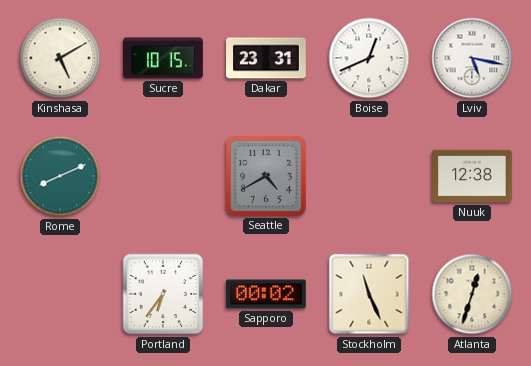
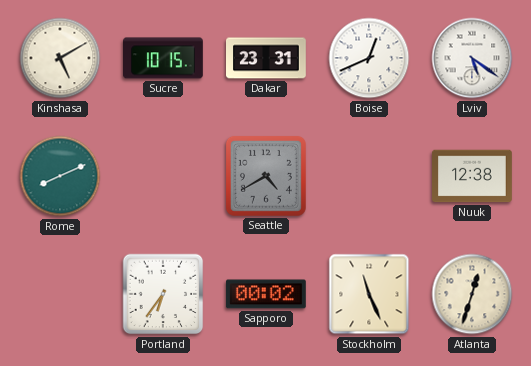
Lviv: 5:17 -> 5:21 (472, 58)
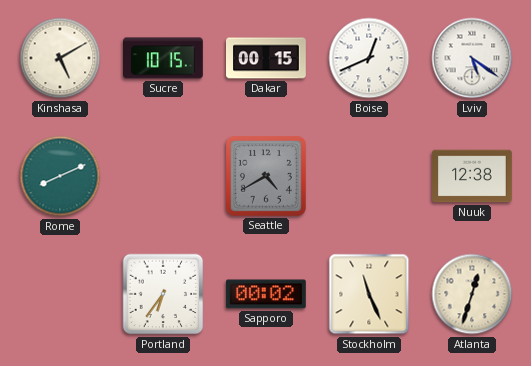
Dakar: 23:31 -> 00:15 (266, 58)
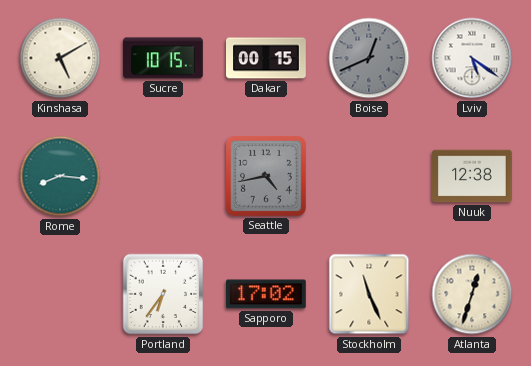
Boise dial: white -> grey (369, 58)
Rome: 8:11 -> 8:16 (60, 176)
Seattle: 4:40 -> 4:43 (266, 176)
Sapporo: 00:02 -> 17:02 (266, 294)
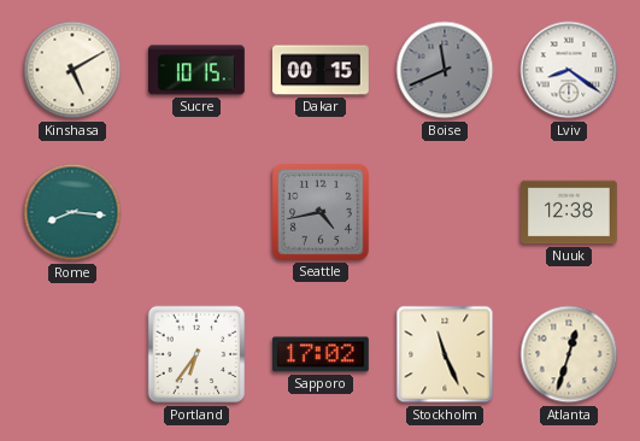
Boise: 12:41 -> 11:41 (445, 70)
Lviv: 5:21 -> 8:21 (569, 70)
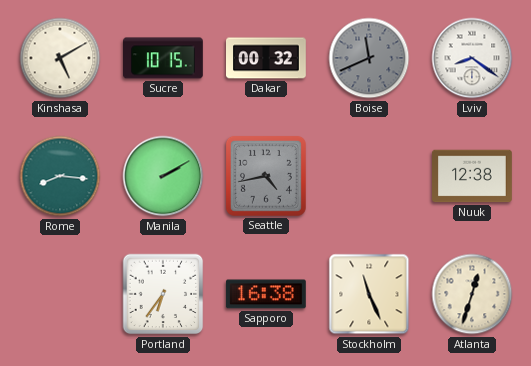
Dakar: 00:15 -> 00:32 (266, 58)
Manila: none -> 2:10 (163, 176)
Sapporo: 17:02 -> 16:38 (266, 294)
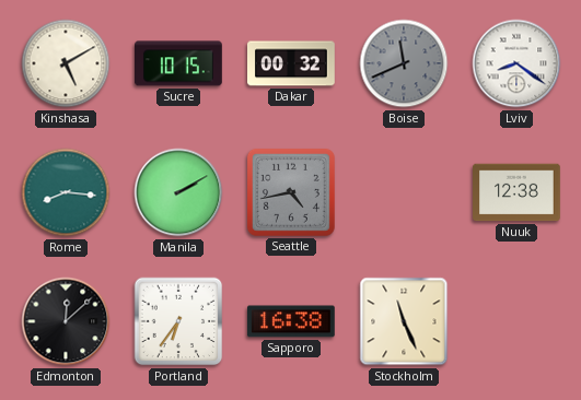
Edmonton: none -> 12:08 (66, 321)
Atlanta: 12:33 -> none (472, 294)
